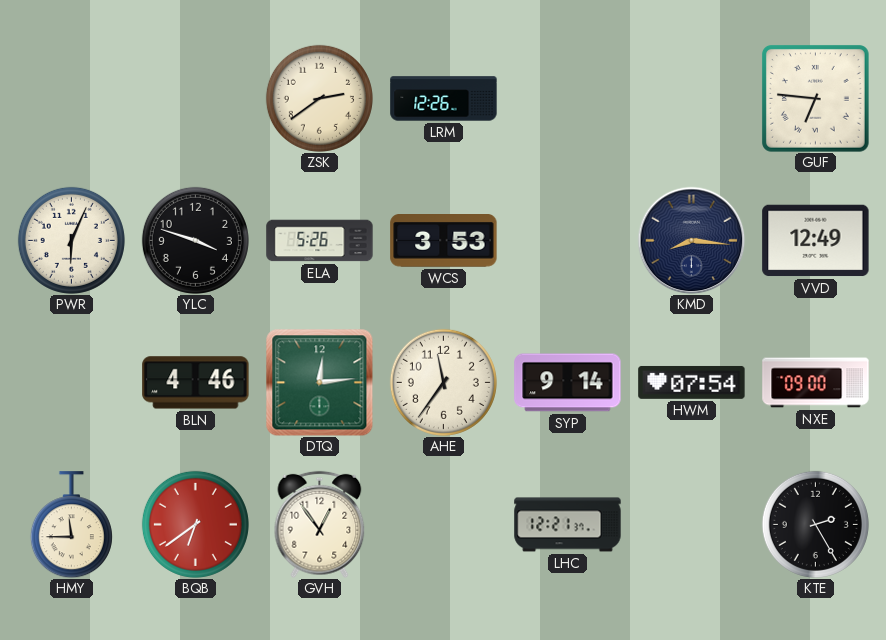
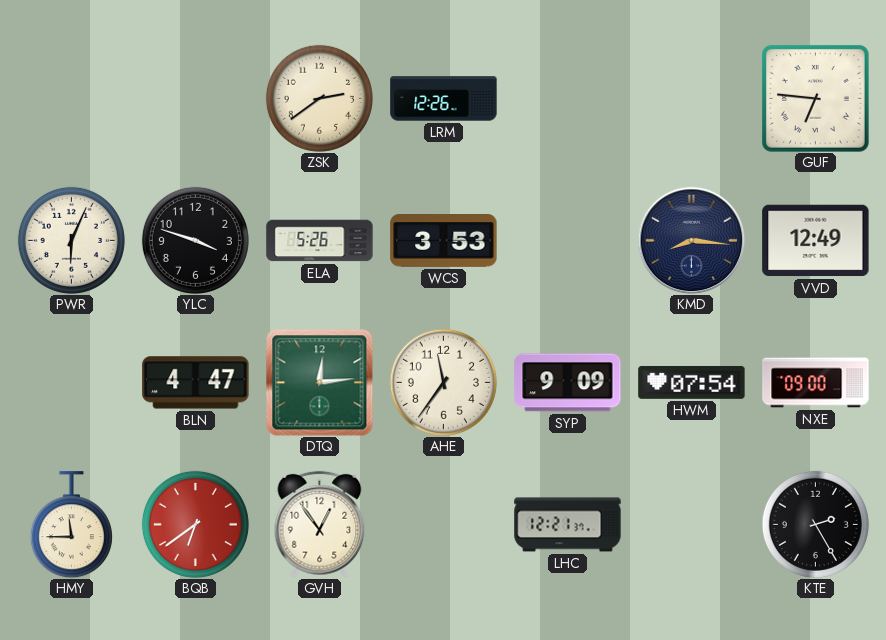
BLN: 4:46 -> 4:47 (196, 383)
SYP: 9:14 -> 9:09 (568, 383)
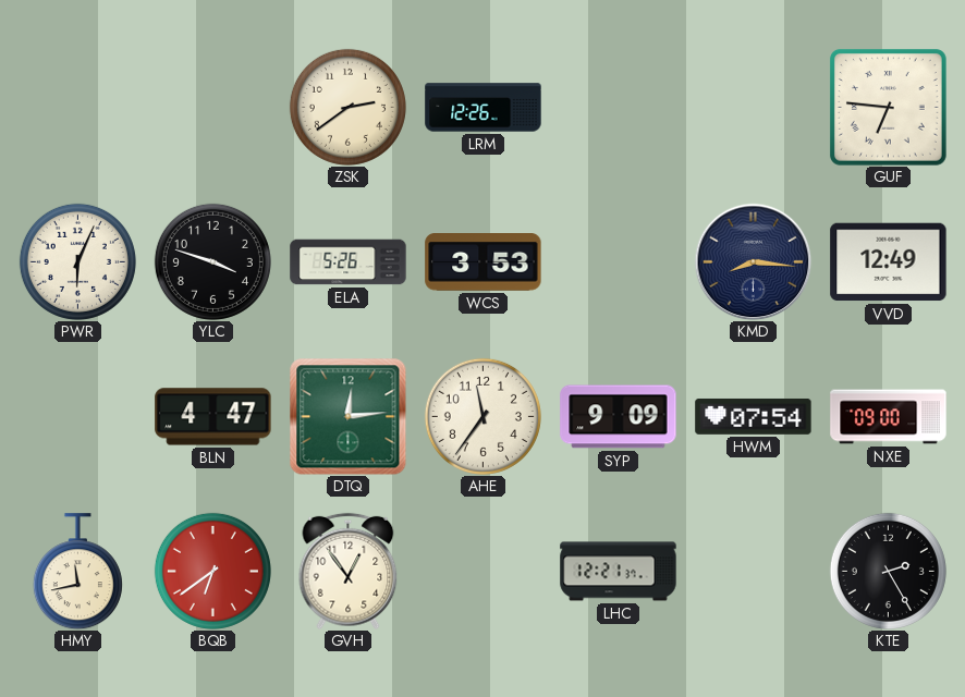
HMY: 11:45 -> 11:43 (77, 572)
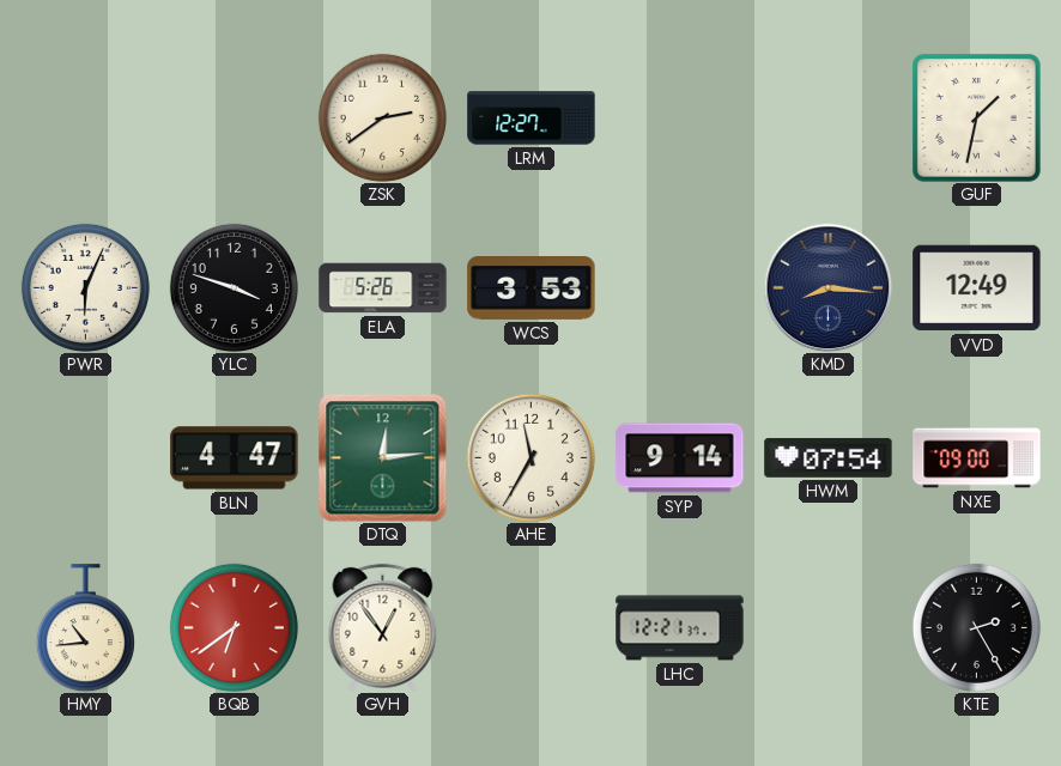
LRM: 12:26 -> 12:27 (532, 118)
GUF: 6:46 -> 1:32 (977, 118)
AHE: 11:36 -> 11:35 (530, 457)
SYP: 9:09 -> 9:14 (680, 458)
HMY: 11:43 -> 10:44 (85, 628)
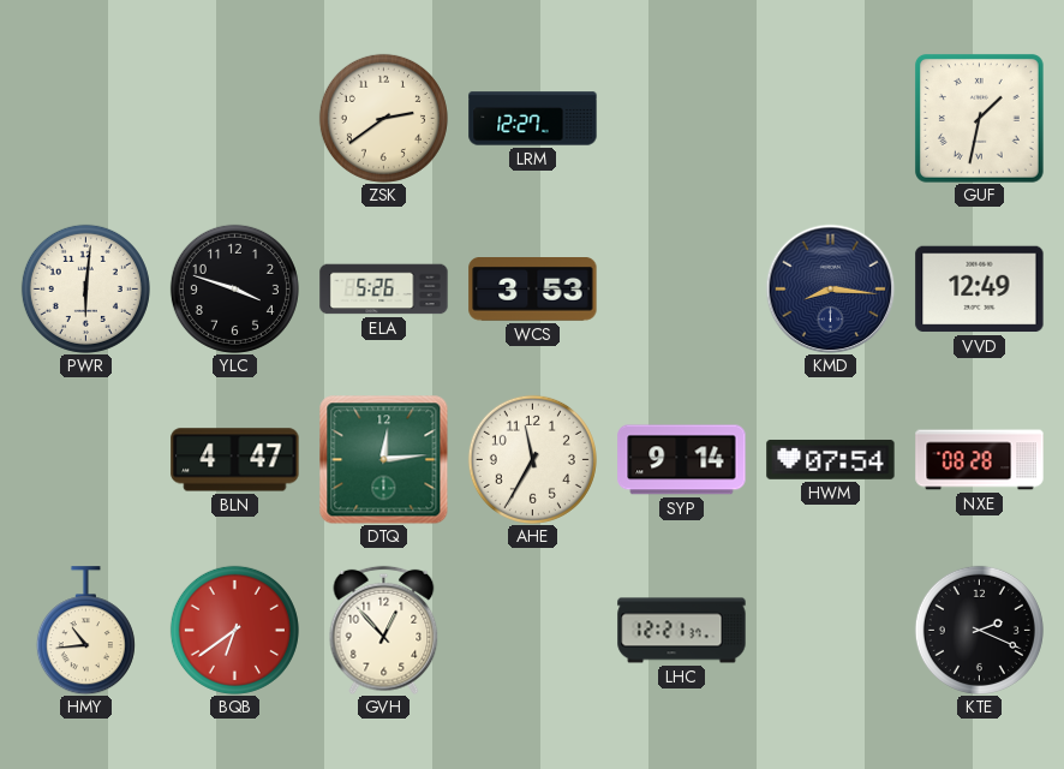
PWR: 6:04 -> 6:01 (85, 288)
NXE: 09:00 -> 08:28 (980, 460)
GVH: 12:54 -> 12:53 (384, 630)
KTE: 2:25 -> 2:19 (979, 630)
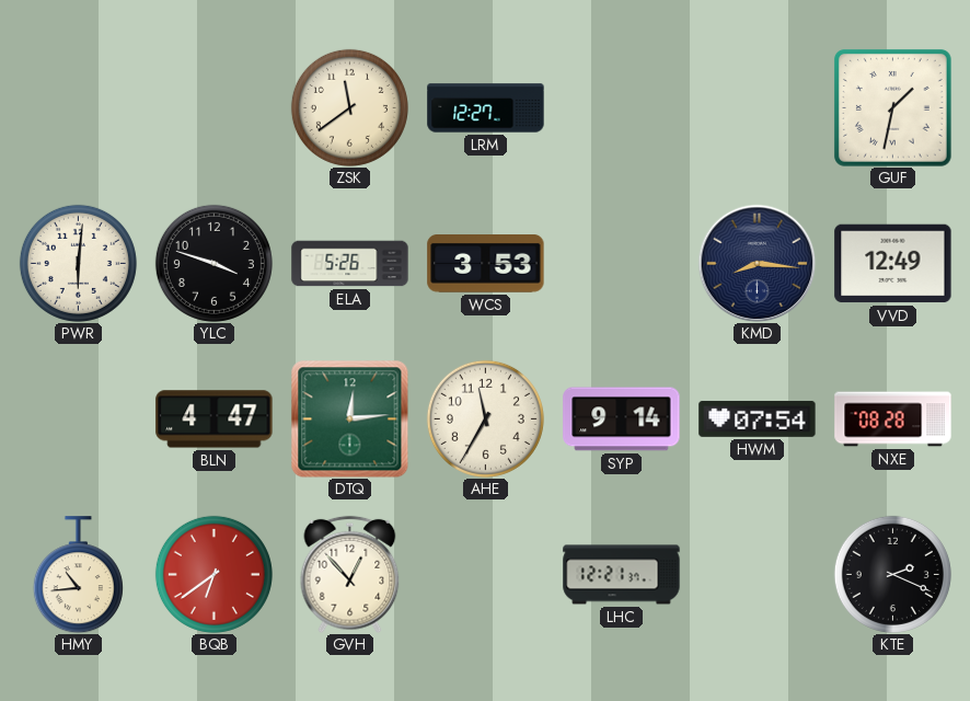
ZSK: 2:39 -> 11:39 (349, 107)
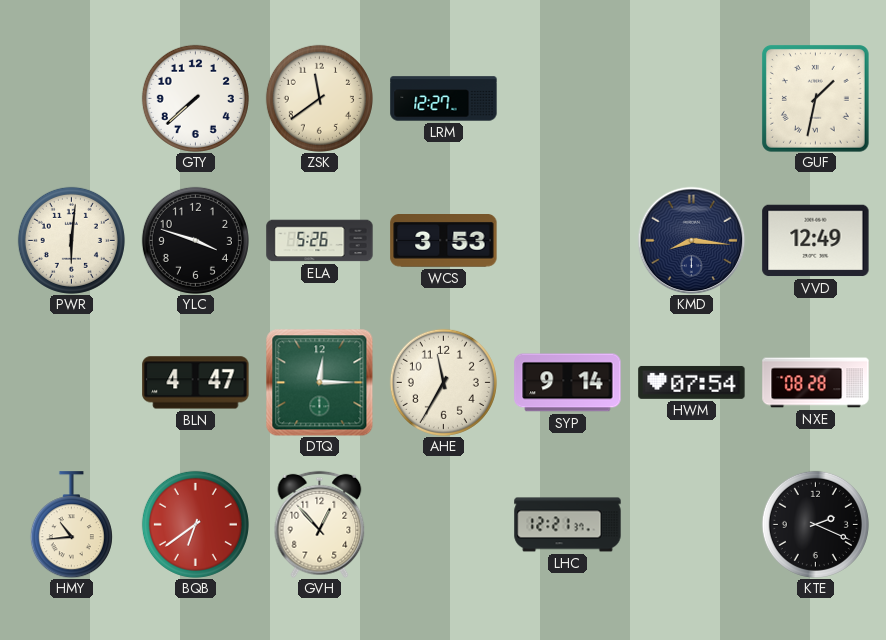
GTY: none -> 7:38 (195, 98)
DTQ: 12:14 -> 12:15 (319, 382)
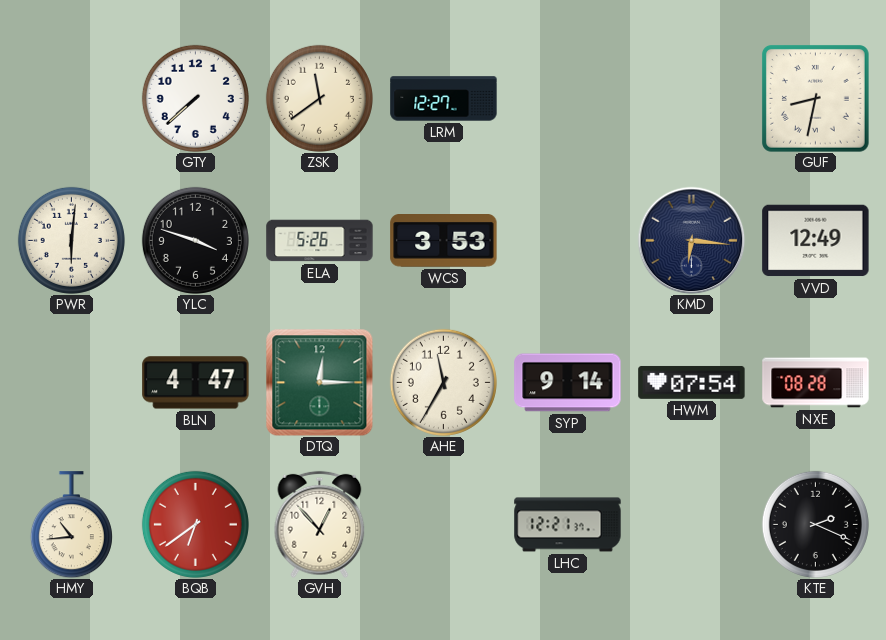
GUF: 1:32 -> 8:32 (816, 99)
KMD: 8:16 -> 6:16 (691, 240)
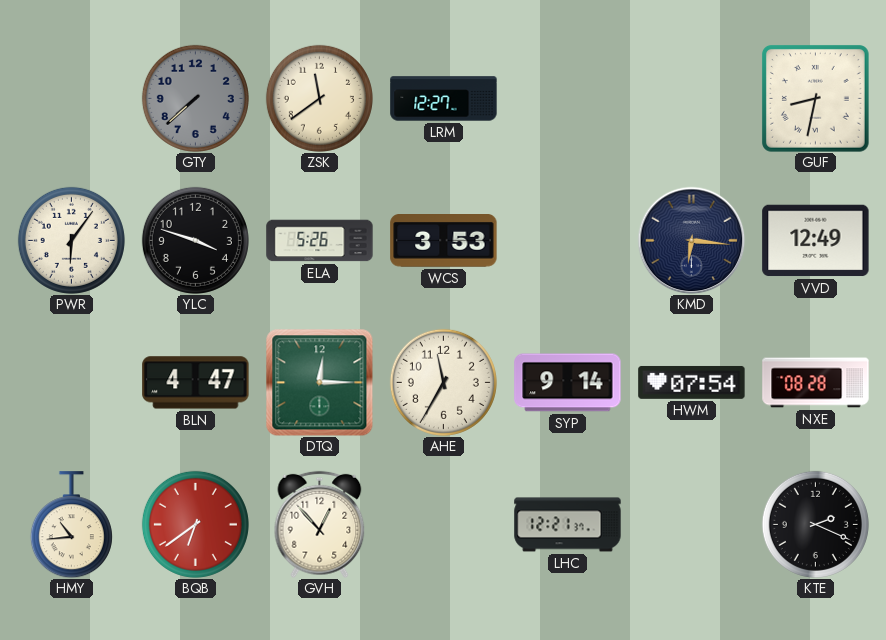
GTY dial: white -> grey (195, 98)
PWR: 6:01 -> 6:06 (71, 240)
